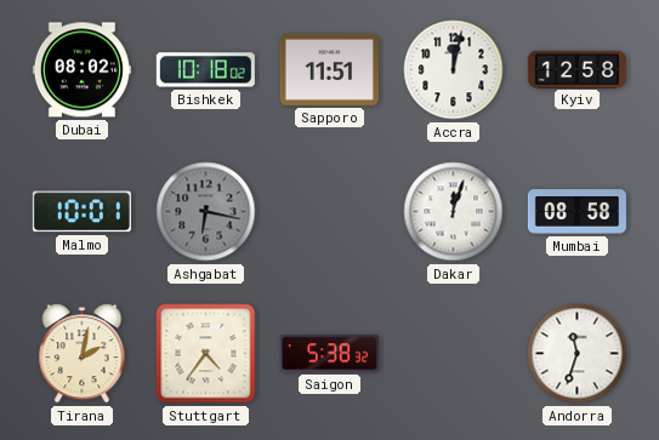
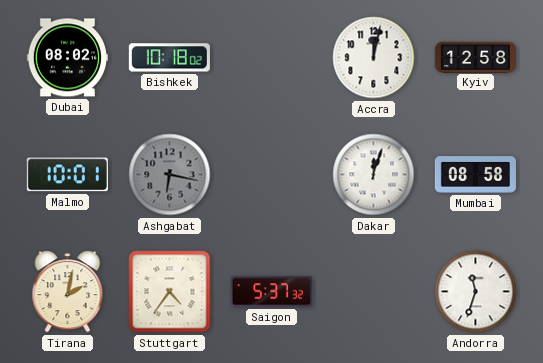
Sapporo: 11:51 -> none (329, 69)
Saigon: 5:38 -> 5:37 (271, 292)
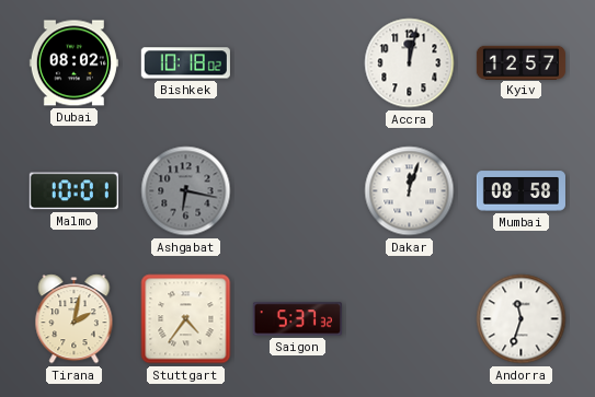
Kyiv: 12:58 -> 12:57 (520, 62)
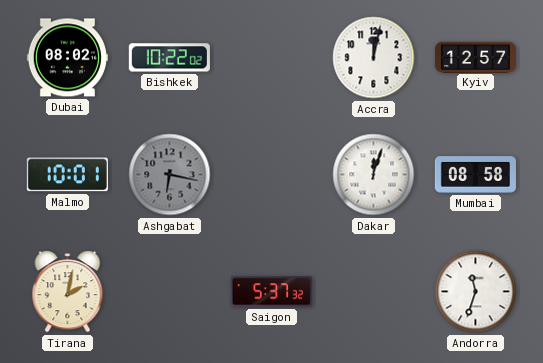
Bishkek: 10:18 -> 10:22 (169, 58)
Stuttgart: 4:36 -> none (186, 319)
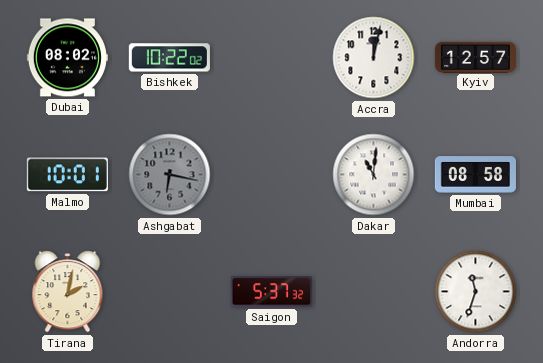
Dakar: 12:03 -> 11:01 (374, 175)
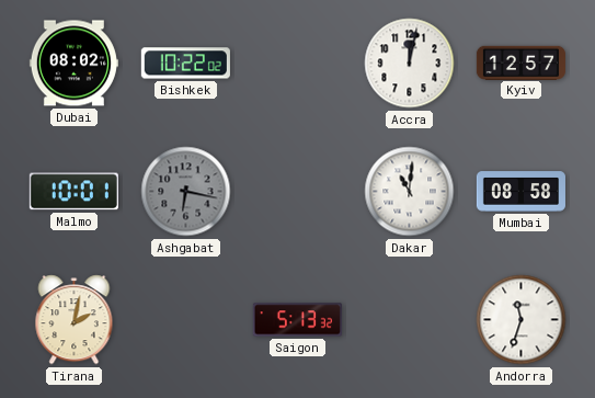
Saigon: 5:37 -> 5:13 (297, 320)
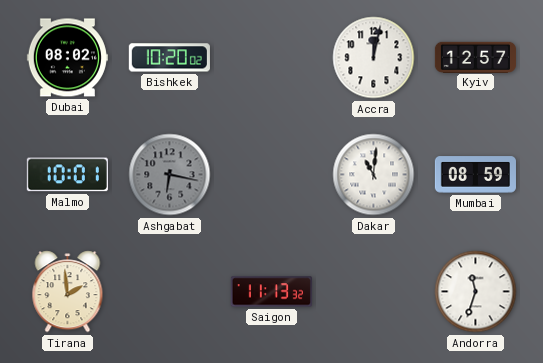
Bishkek: 10:22 -> 10:20 (169, 58)
Mumbai: 08:58 -> 08:59 (475, 175)
Tirana: 2:02 -> 1:59 (68, 292)
Saigon: 5:13 -> 11:13 (271, 292)
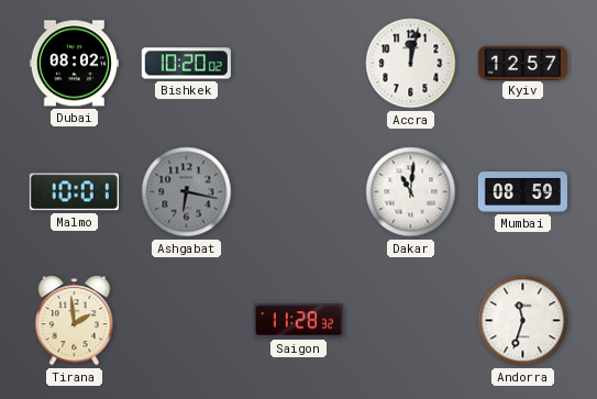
Saigon: 11:13 -> 11:28 (298, 321)
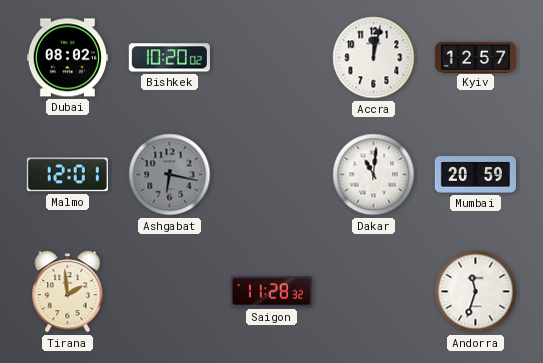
Malmo: 10:01 -> 12:01 (67, 175)
Mumbai: 08:59 -> 20:59 (475, 175)
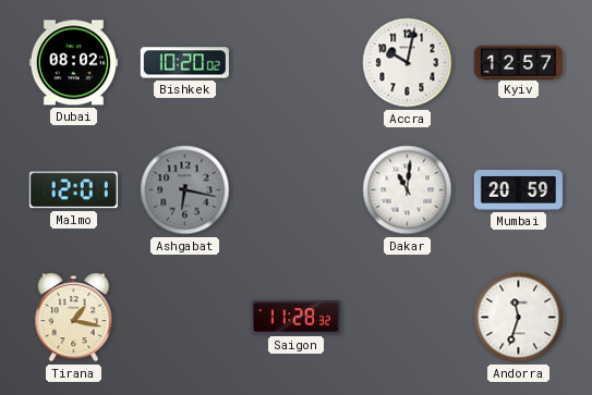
Accra: 12:02 -> 10:02 (408, 63)
Tirana: 1:59 -> 1:17 (74, 318)
